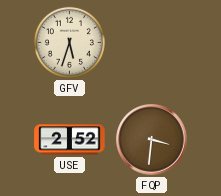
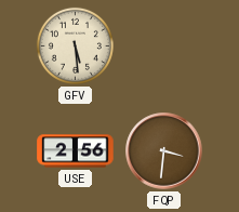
GFV: 5:33 -> 5:29 (75, 45)
USE: 2:52 -> 2:56 (76, 151)
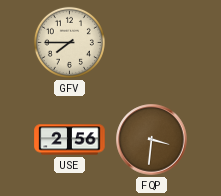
GFV: 5:29 -> 7:45 (69, 42)
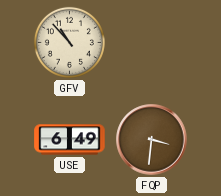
GFV: 7:45 -> 10:53 (69, 42)
USE: 2:56 -> 6:49 (70, 140)
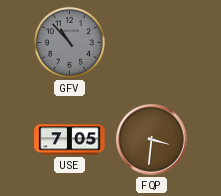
GFV dial: cream -> grey (69, 42)
USE: 6:49 -> 7:05 (70, 140)
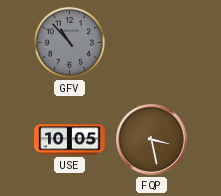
USE: 7:05 -> 10:05 (70, 140)
FQP: 3:31 -> 3:28 (152, 140)
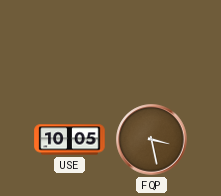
GFV: 10:53 -> none (69, 42)
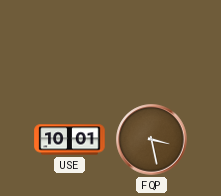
USE: 10:05 -> 10:01 (70, 140)
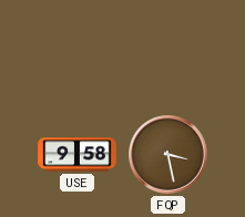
USE: 10:01 -> 9:58 (78, 155)
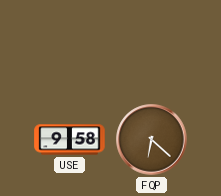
FQP: 3:28 -> 6:22 (152, 140)
